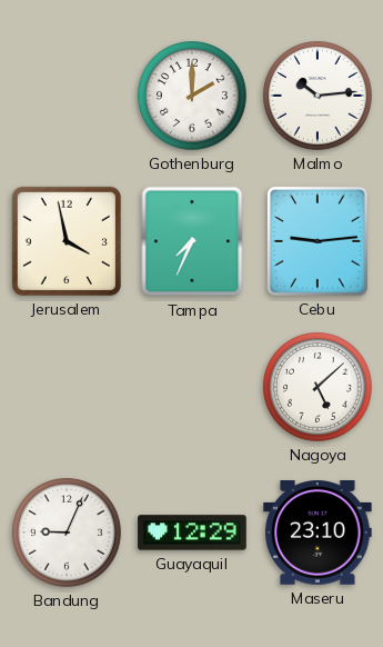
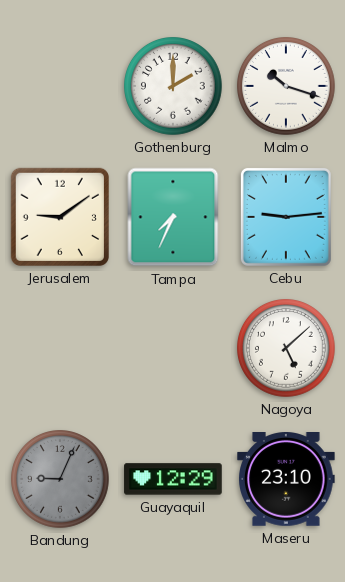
Malmo: 10:14 -> 10:18 (287, 87)
Jerusalem: 3:58 -> 9:09 (60, 217)
Bandung dial: white -> grey (61, 480)
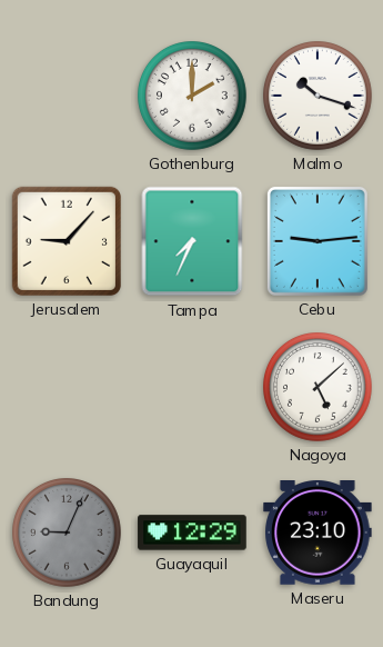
Jerusalem: 9:09 -> 9:07 (67, 241)
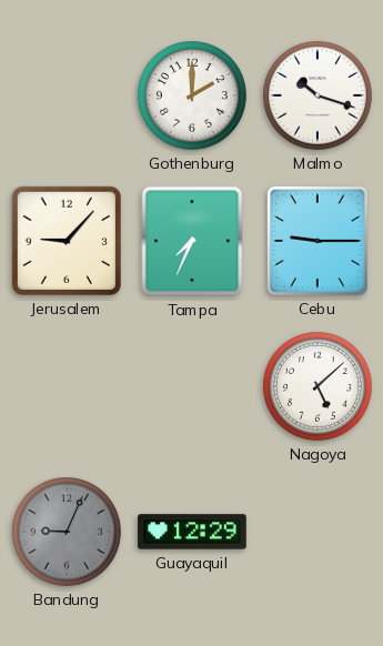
Cebu: 9:14 -> 9:15 (318, 241)
Maseru: 23:10 -> none (318, 534)
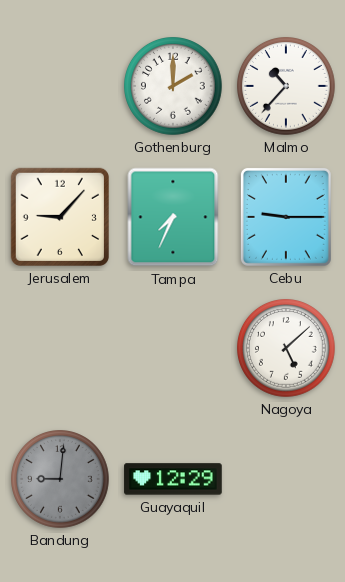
Malmo: 10:18 -> 10:37 (287, 87)
Bandung: 9:04 -> 9:01 (61, 480)
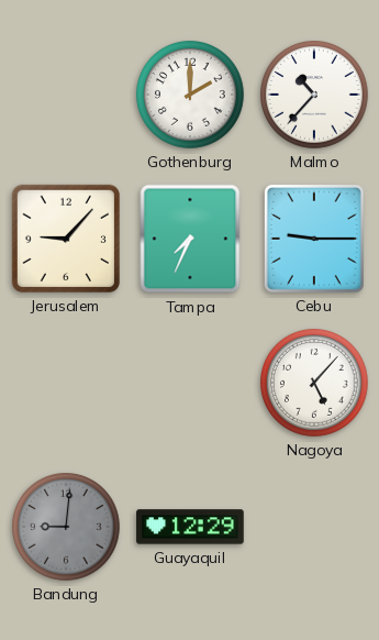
Nagoya: 5:08 -> 5:07 (315, 384)
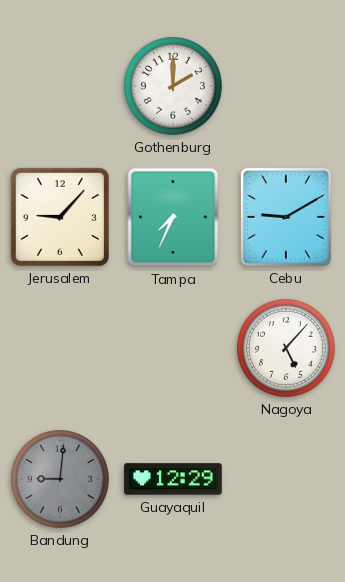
Malmo: 10:37 -> none (315, 96)
Cebu: 9:15 -> 9:10 (286, 217)
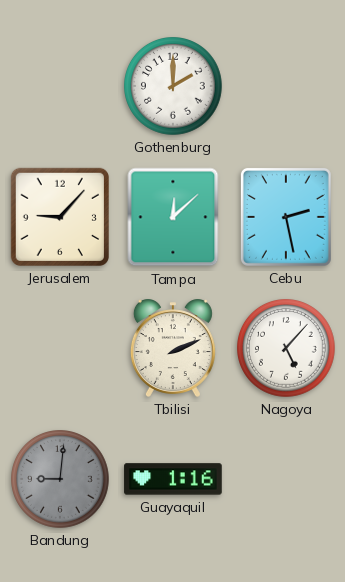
Tampa: 7:34 -> 12:08 (173, 217)
Cebu: 9:10 -> 2:28 (286, 217)
Tbilisi: none -> 2:11 (173, 348)
Guayaquil: 12:29 -> 1:16 (173, 479)
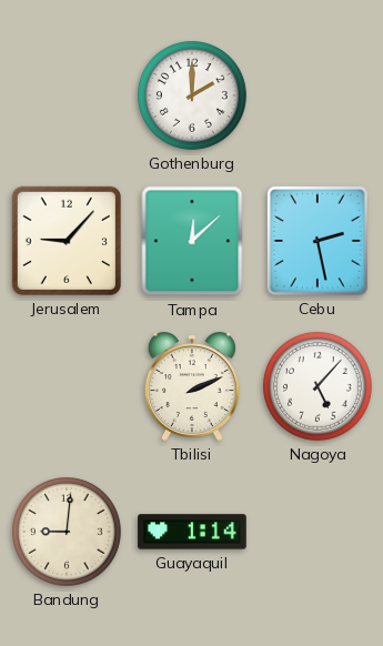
Bandung dial: grey -> cream (68, 533)
Guayaquil: 1:16 -> 1:14 (192, 532)
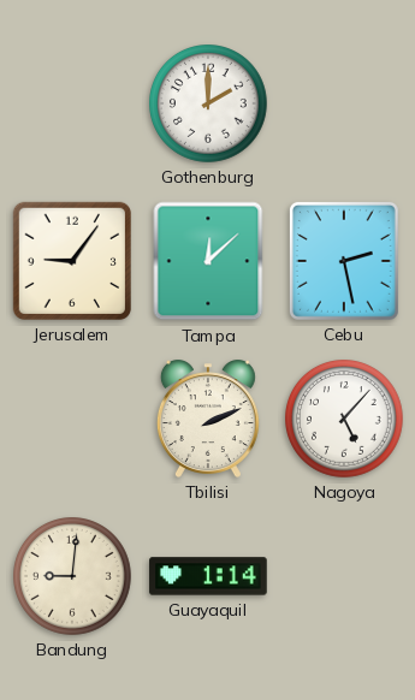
Jerusalem: 9:07 -> 9:06 (72, 261)
